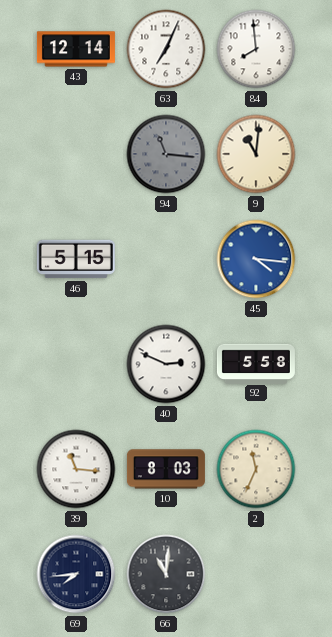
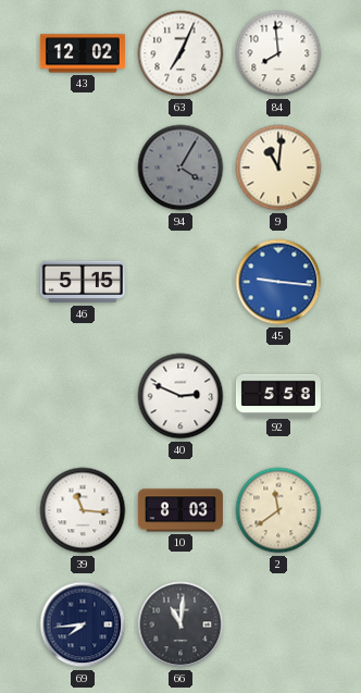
43: 12:14 -> 12:02 (83, 53)
94: 11:16 -> 4:05 (180, 168)
45: 4:16 -> 9:16 (278, 282)
2: 11:34 -> 11:39 (278, 510)
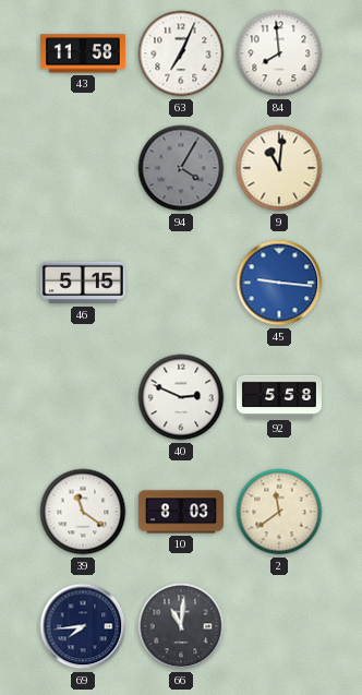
43: 12:02 -> 11:58 (83, 53)
39: 11:16 -> 11:21 (83, 512)
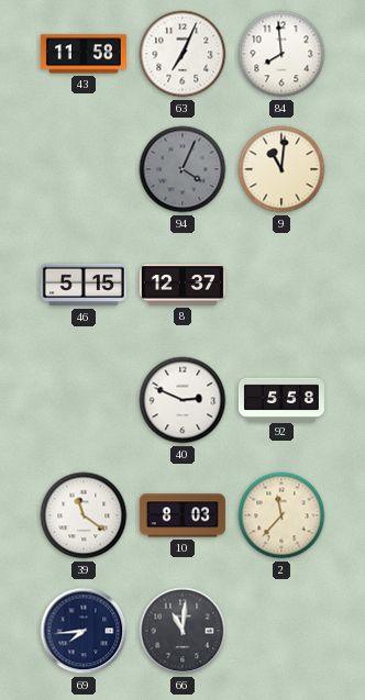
94: 4:05 -> 4:04 (182, 169)
8: none -> 12:37 (182, 285)
45: 9:16 -> none (279, 283)
2: 11:39 -> 11:37 (281, 515)
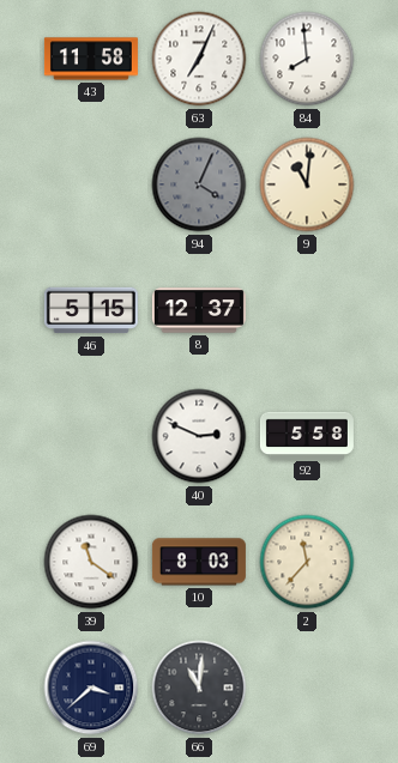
69: 7:44 -> 3:38 (91, 688)
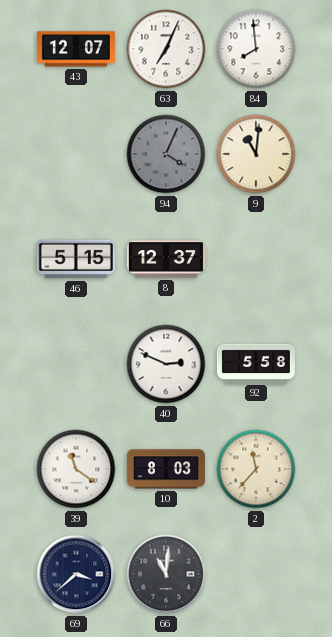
43: 11:58 -> 12:07 (76, 49)
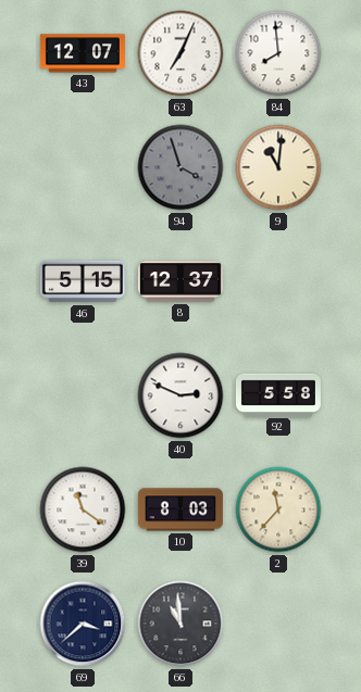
94: 4:04 -> 3:57 (180, 167)
66: 11:01 -> 10:59 (180, 624)
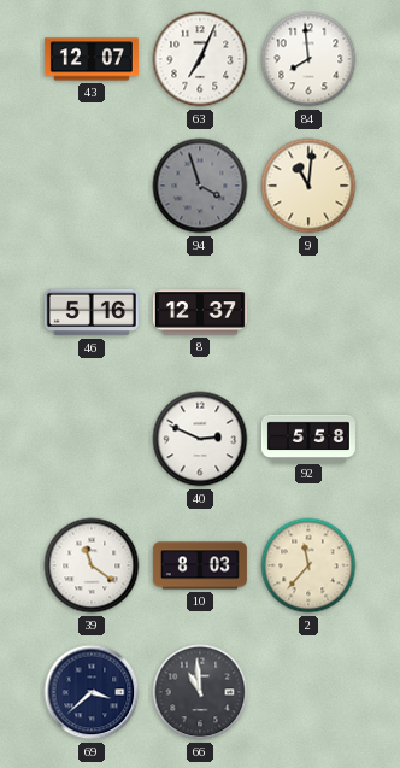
46: 5:15 -> 5:16 (92, 312)
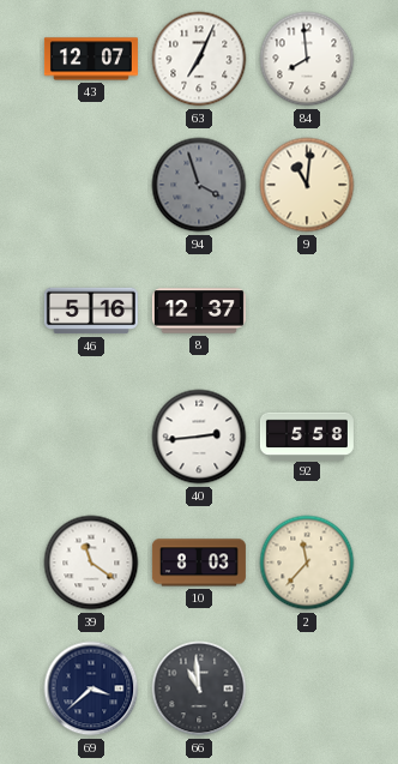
40: 2:49 -> 2:44 (199, 437)
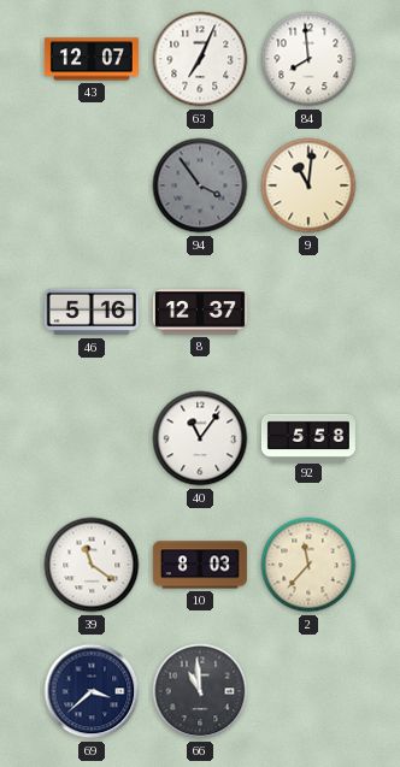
94: 3:57 -> 3:54 (200, 185)
40: 2:44 -> 11:06 (200, 438)
